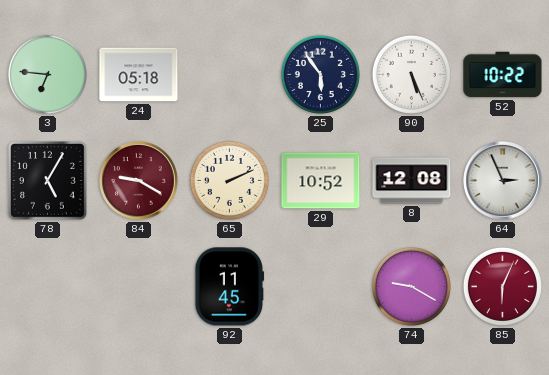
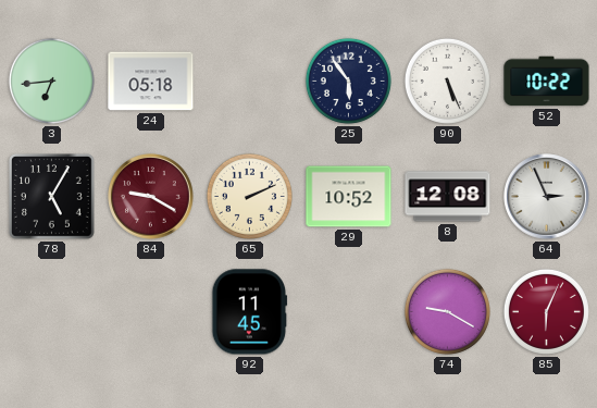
3: 6:46 -> 6:44 (51, 81)
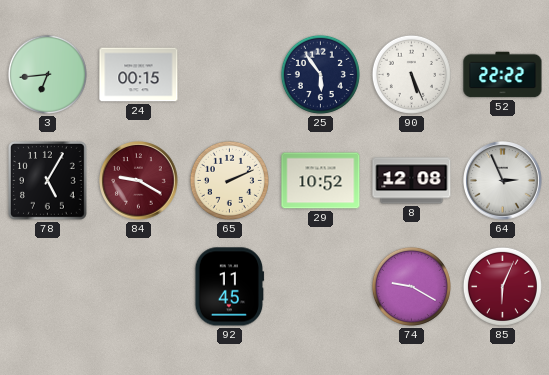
24: 05:18 -> 00:15 (139, 75)
52: 10:22 -> 22:22 (503, 75)
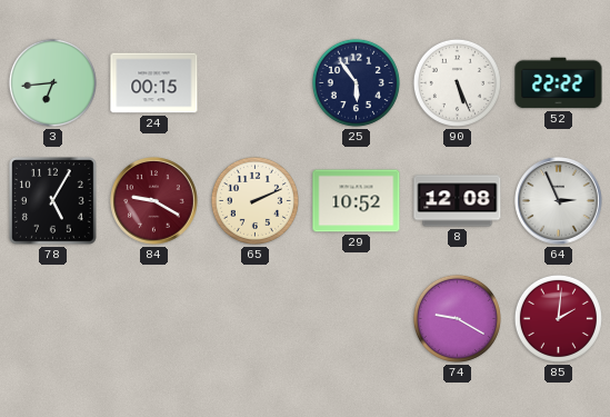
92: 11:45 -> none (230, 287)
85: 6:04 -> 2:01 (558, 318)
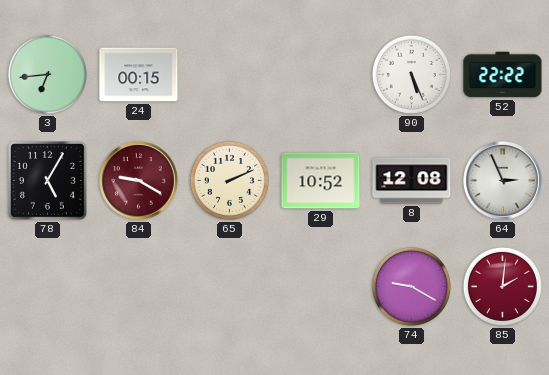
25: 5:54 -> none (356, 82)
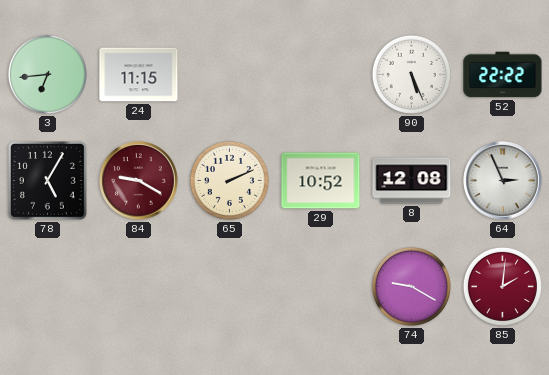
24: 00:15 -> 11:15 (139, 75)
